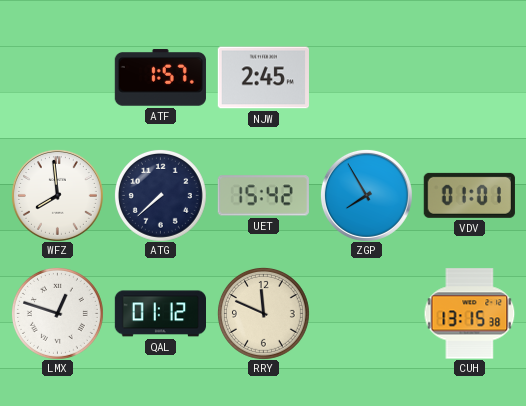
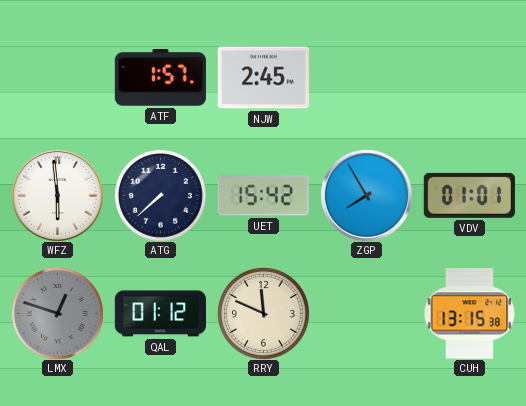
WFZ: 7:59 -> 5:59 (57, 195)
LMX dial: white -> grey (57, 313)
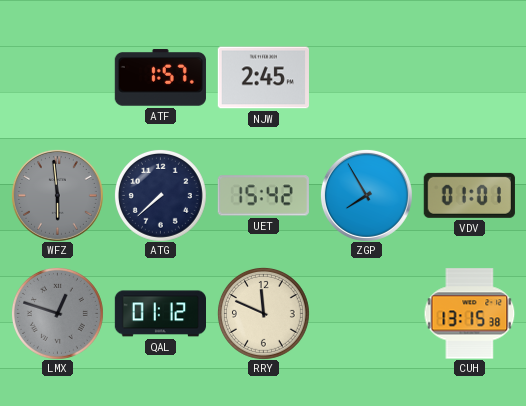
WFZ dial: white -> grey (57, 195)
